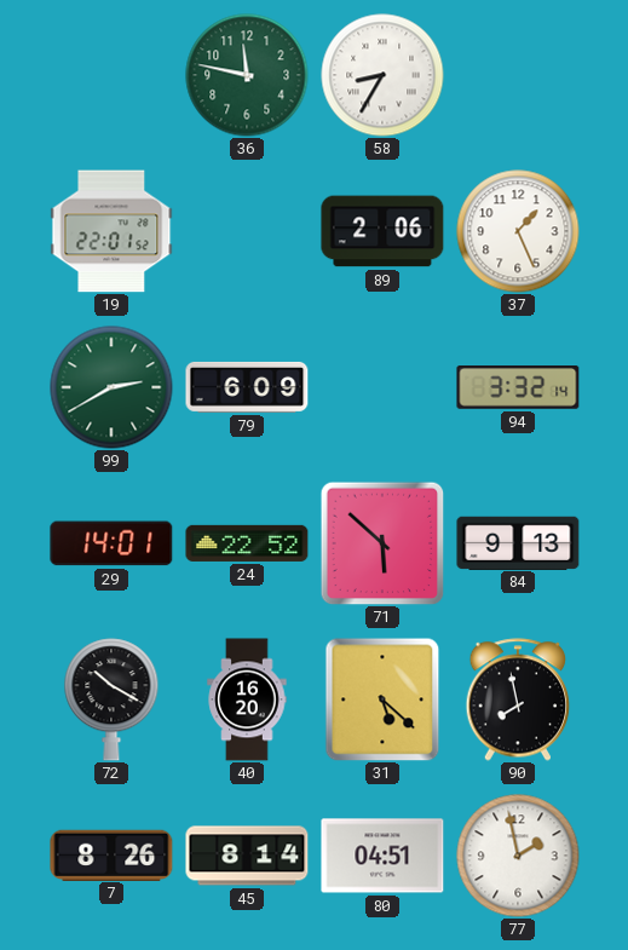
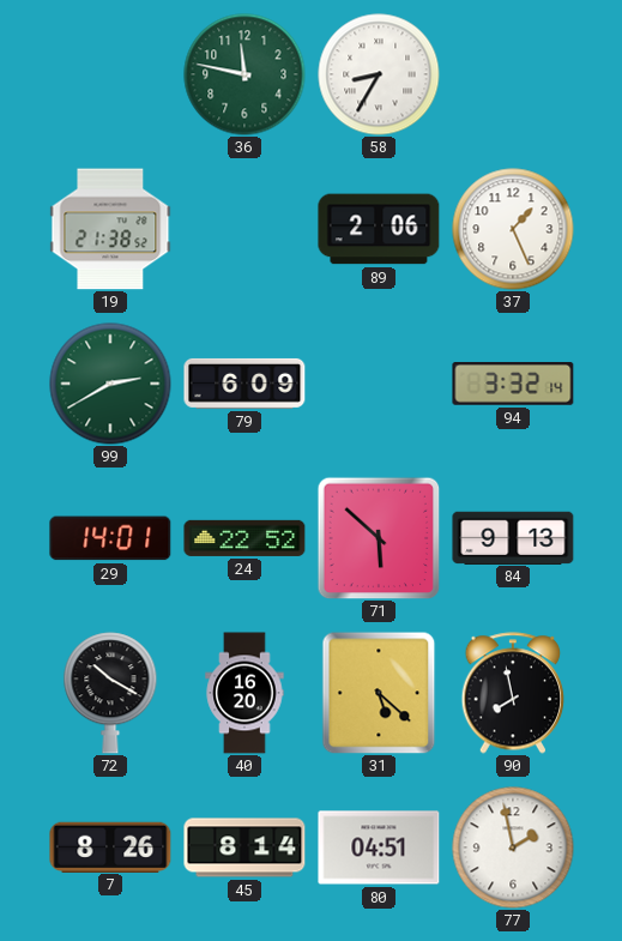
19: 22:01 -> 21:38 (110, 229)
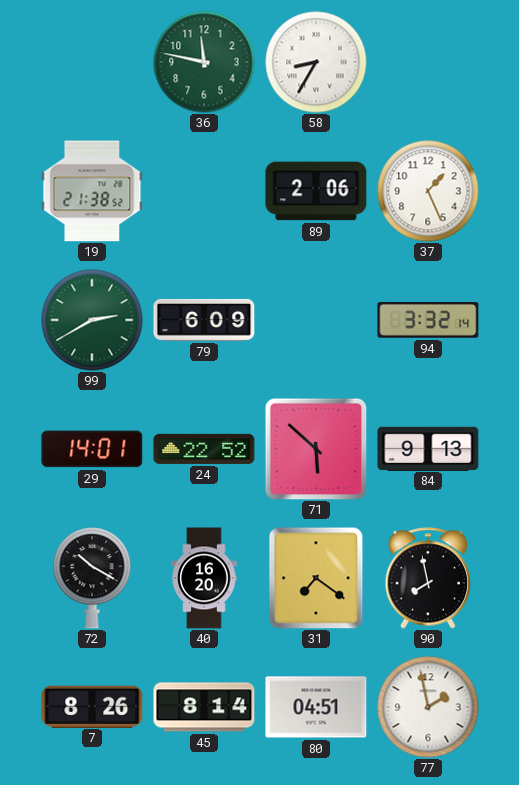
31: 5:22 -> 7:21 (316, 578)
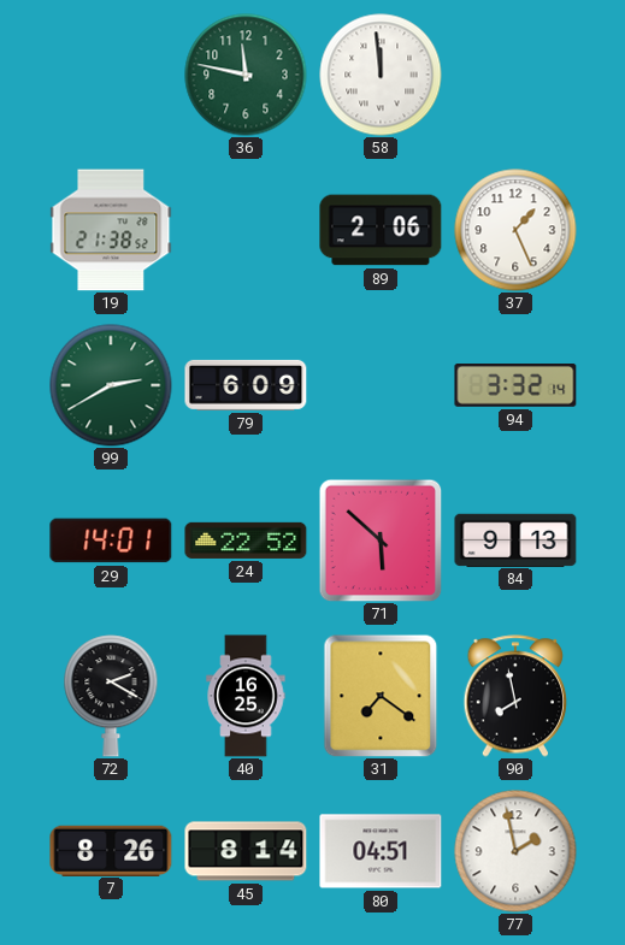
58: 8:35 -> 11:59 (381, 75)
72: 10:20 -> 2:20 (111, 696)
40: 16:20 -> 16:25 (246, 696)
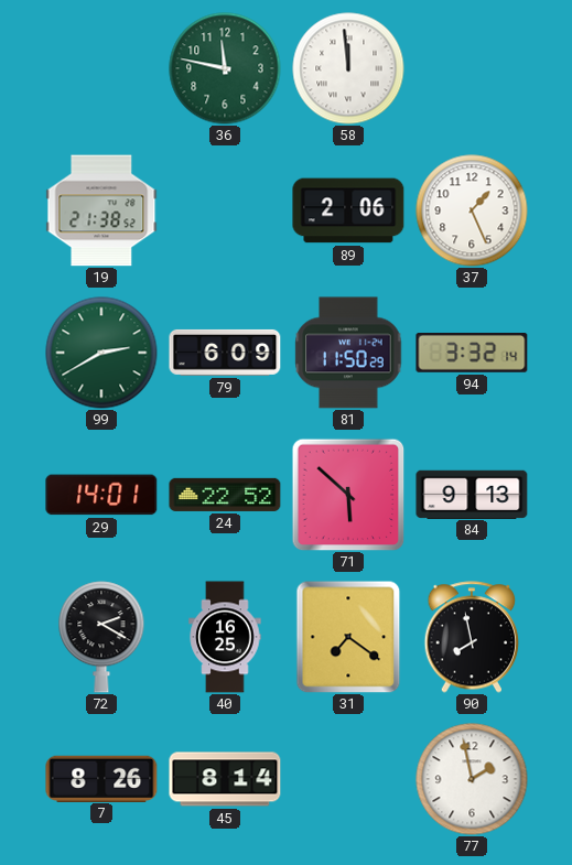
81: none -> 11:50 (348, 353)
80: 04:51 -> none (381, 851)
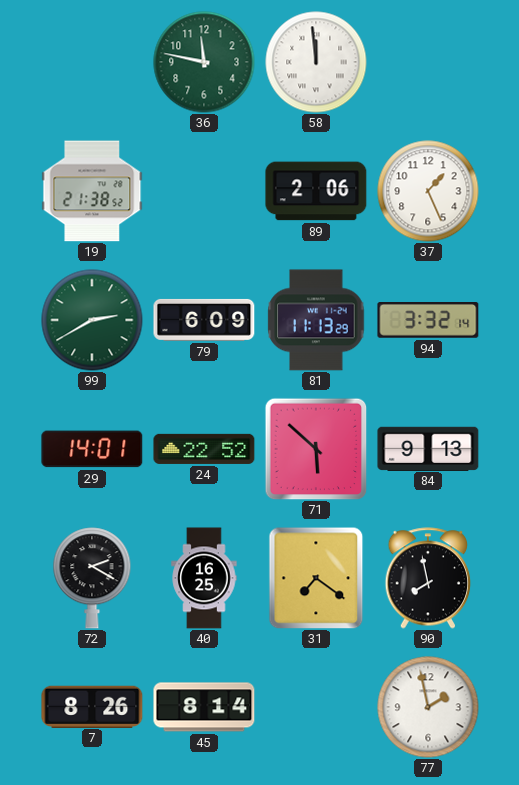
81: 11:50 -> 11:13 (316, 320)
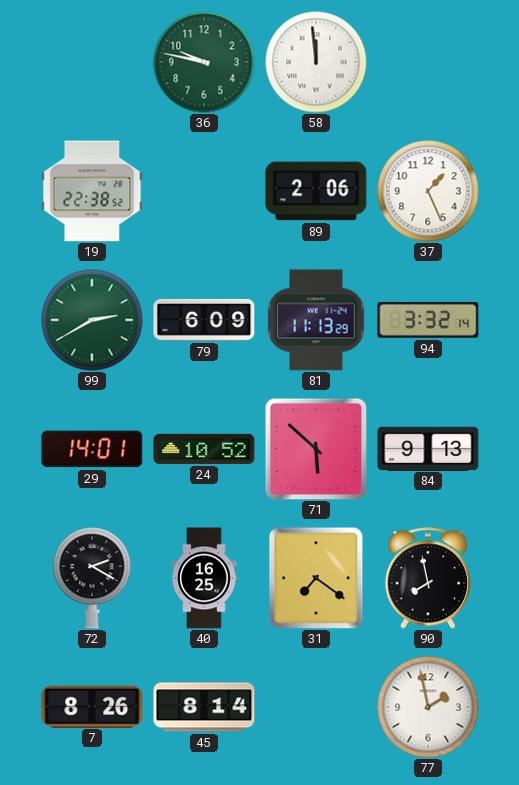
36: 11:47 -> 9:47 (204, 62)
19: 21:38 -> 22:38 (92, 191)
24: 22:52 -> 10:52 (204, 449)
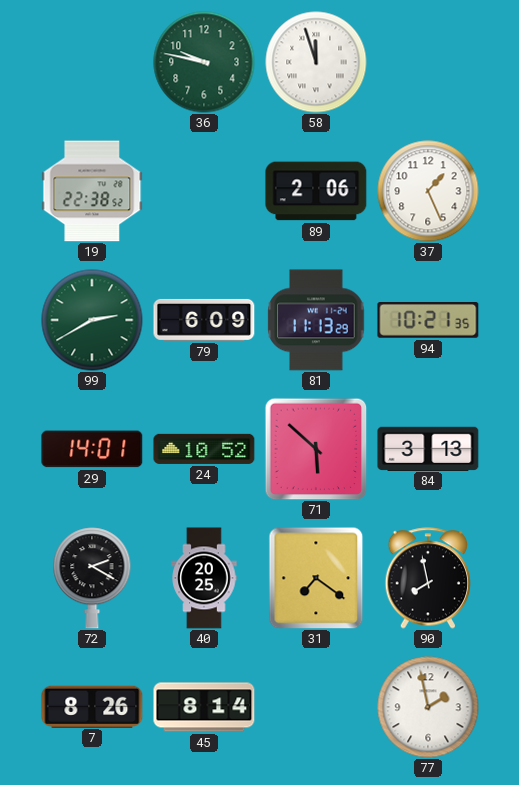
58: 11:59 -> 11:57 (316, 62)
94: 3:32 -> 10:21 (428, 321)
84: 9:13 -> 3:13 (428, 448)
40: 16:25 -> 20:25 (204, 578)
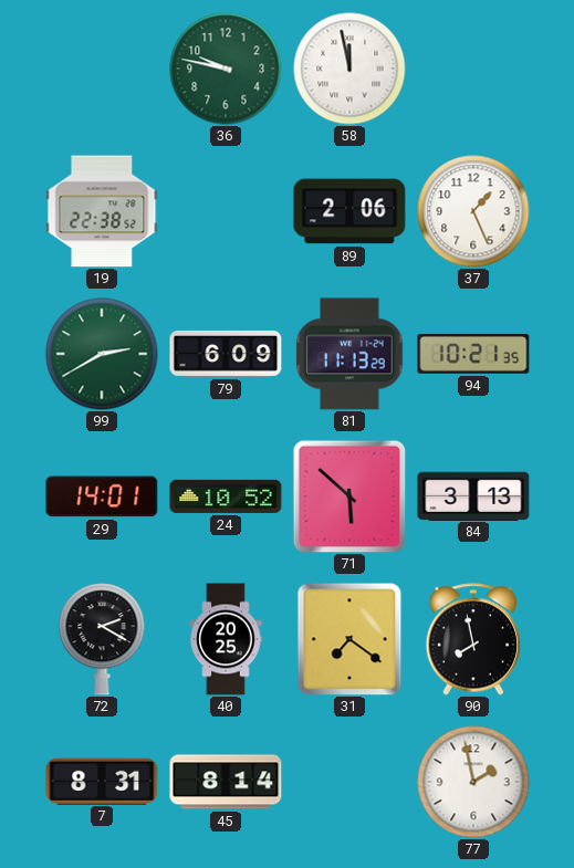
58: 11:57 -> 11:58 (349, 69)
7: 8:26 -> 8:31 (102, 781)
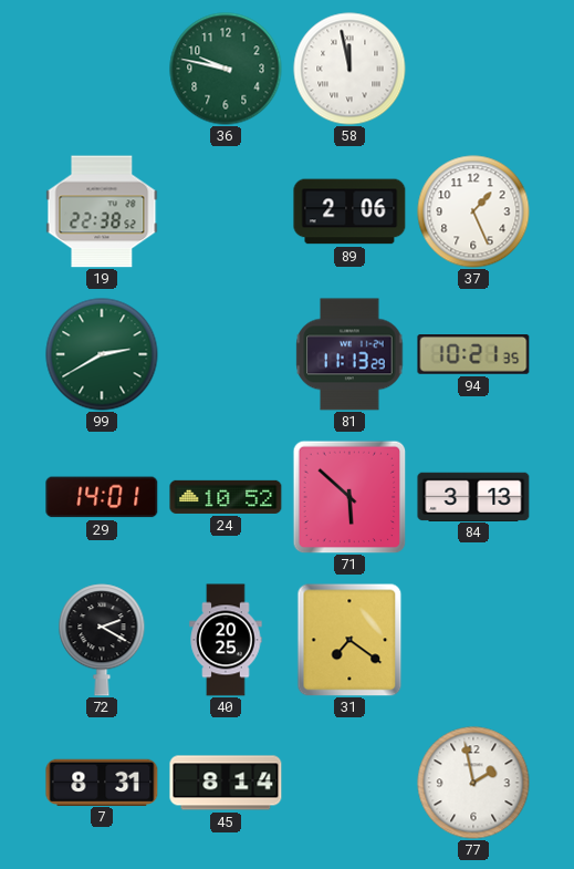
79: 6:09 -> none (226, 354)
90: 7:58 -> none (473, 639)
